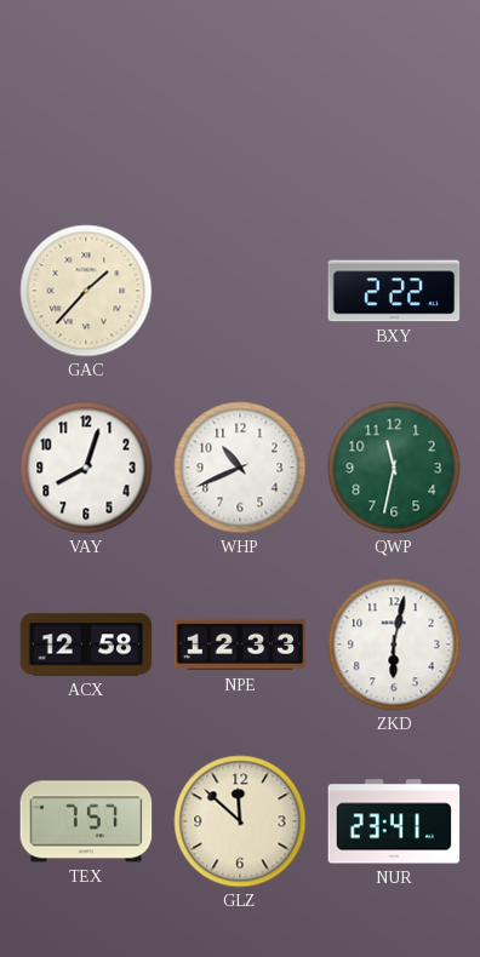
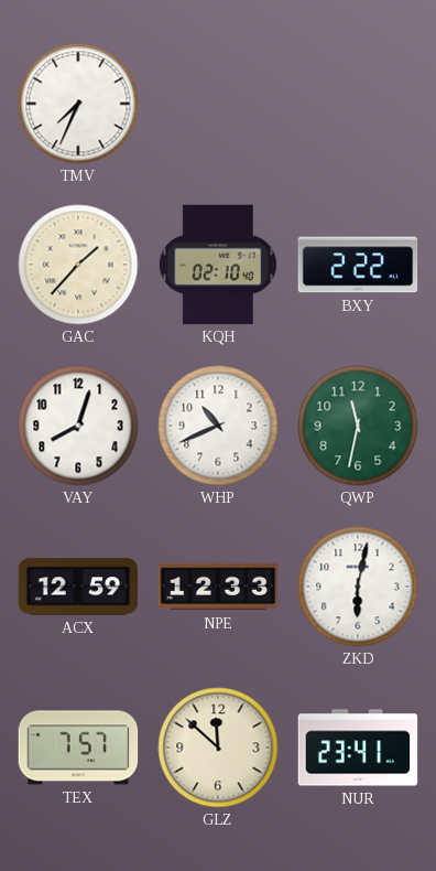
TMV: none -> 7:34 (78, 104)
KQH: none -> 02:10 (218, 265)
ACX: 12:58 -> 12:59 (78, 587)
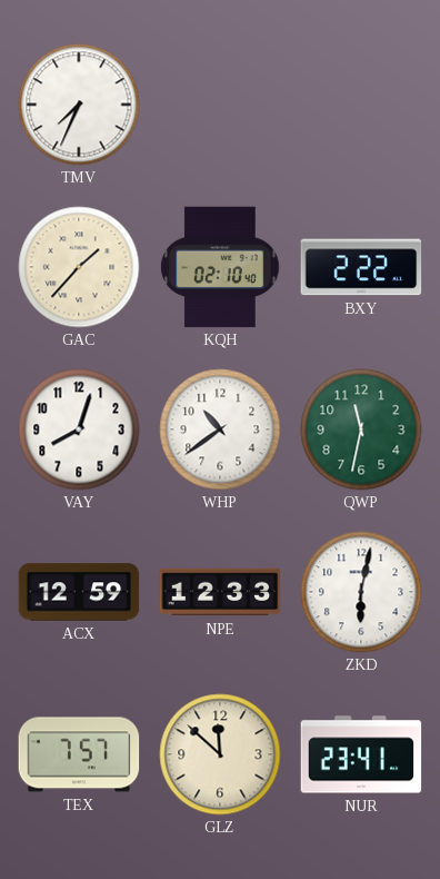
WHP: 10:41 -> 10:39 (220, 429)
